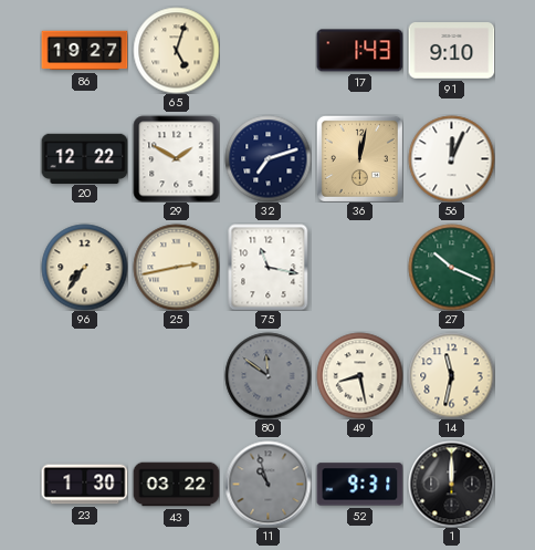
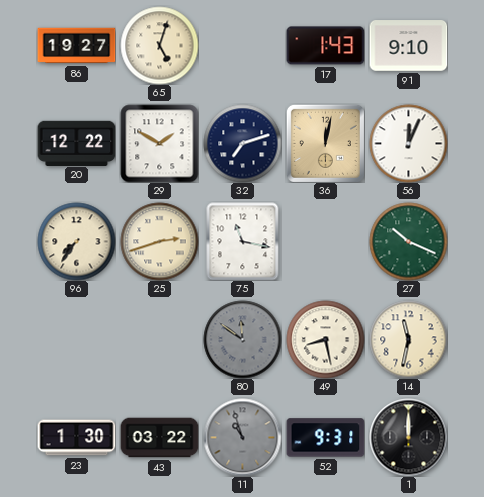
25: 2:43 -> 2:42 (159, 241)
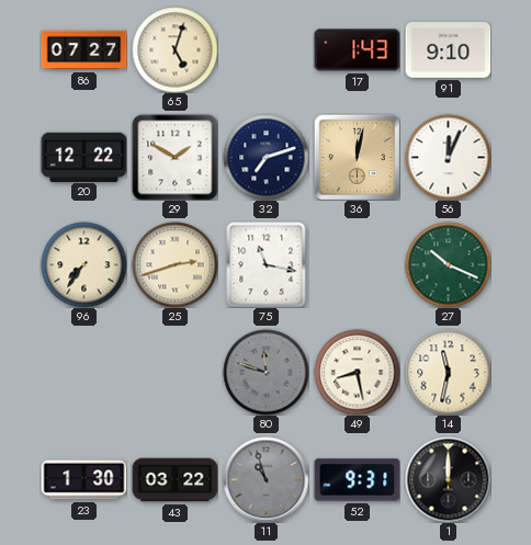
86: 19:27 -> 07:27 (83, 50)
80: 11:51 -> 11:48 (265, 372)
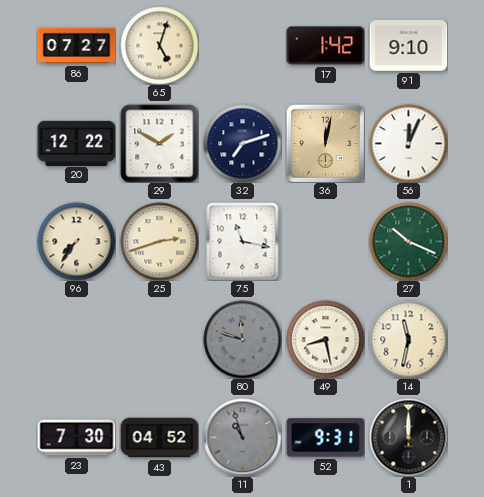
17: 1:43 -> 1:42 (325, 46)
23: 1:30 -> 7:30 (76, 438)
43: 03:22 -> 04:52 (159, 438)
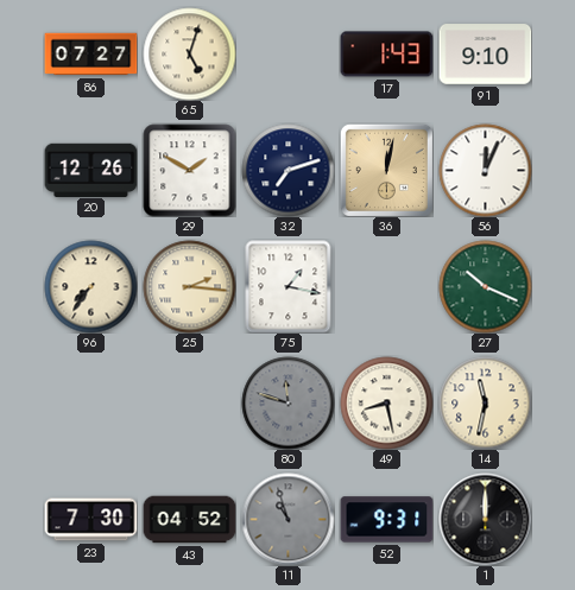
17: 1:42 -> 1:43 (386, 55)
20: 12:22 -> 12:26 (90, 170)
25: 2:42 -> 2:16 (189, 286)
75: 11:17 -> 1:17 (289, 286)
